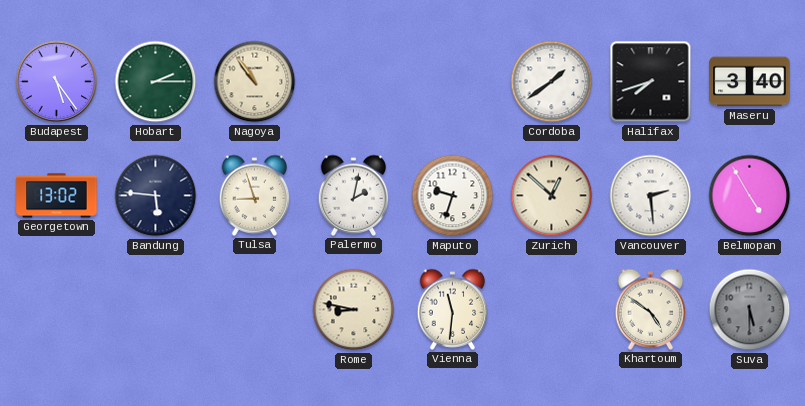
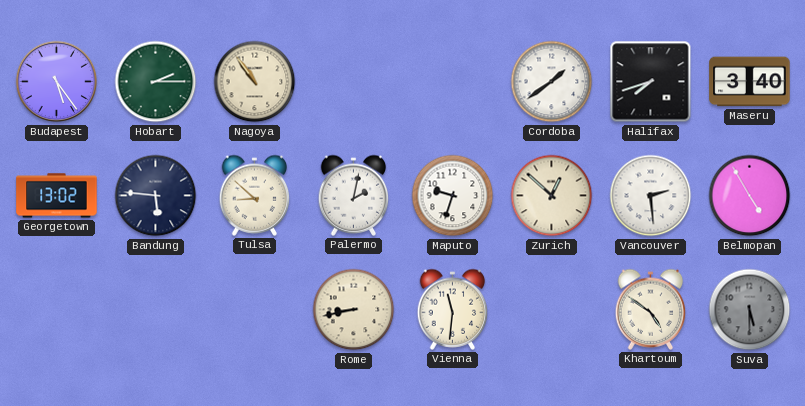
Tulsa: 8:57 -> 8:52 (255, 195)
Rome: 8:47 -> 8:43 (354, 310)
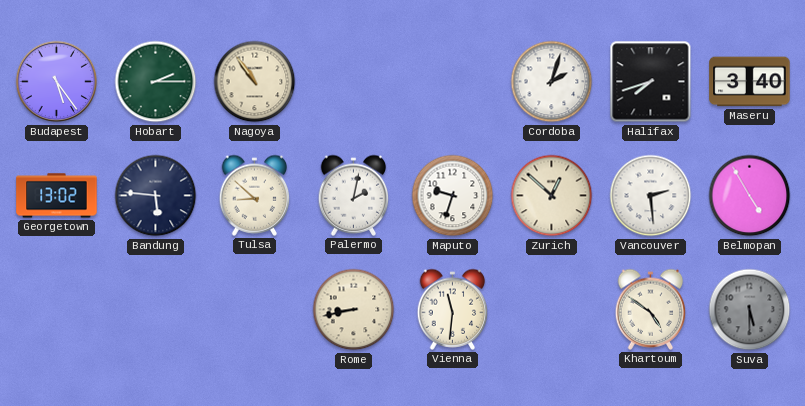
Cordoba: 1:39 -> 2:03 (552, 82)
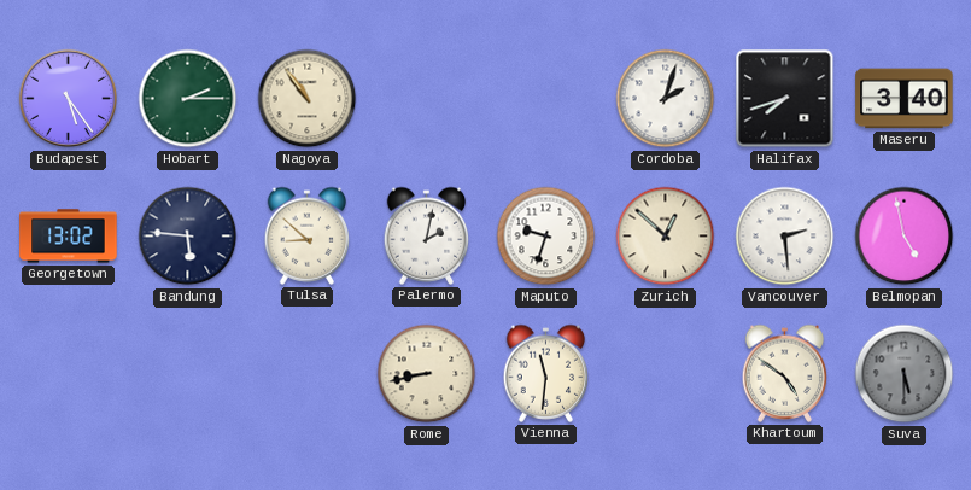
Belmopan: 4:55 -> 4:58 (905, 237)
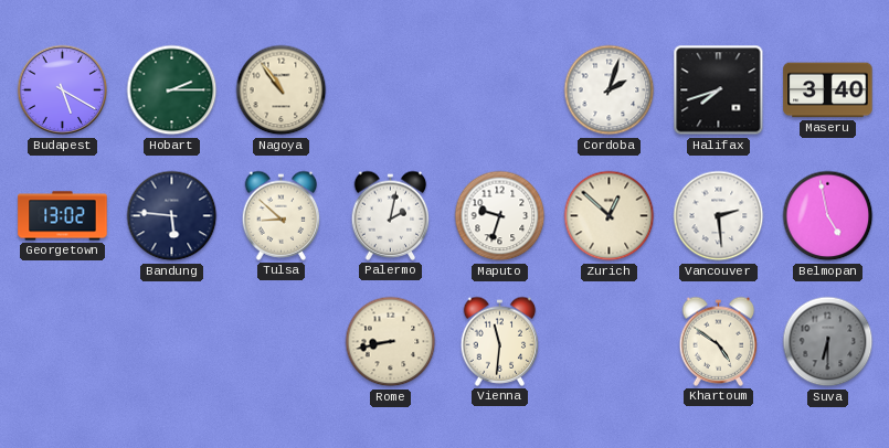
Budapest: 5:24 -> 5:20 (63, 90)
Suva: 5:30 -> 6:30 (828, 342)
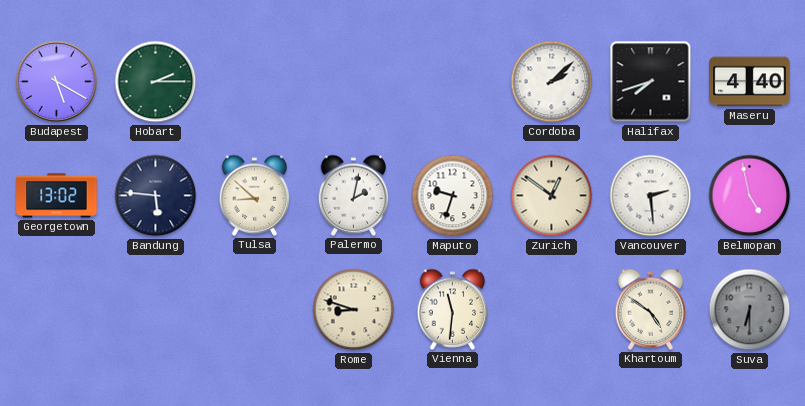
Nagoya: 10:54 -> none (282, 90)
Cordoba: 2:03 -> 2:08 (552, 82)
Maseru: 3:40 -> 4:40 (750, 82)
Zurich: 12:52 -> 12:51 (552, 196)
Rome: 8:43 -> 8:48 (354, 310)
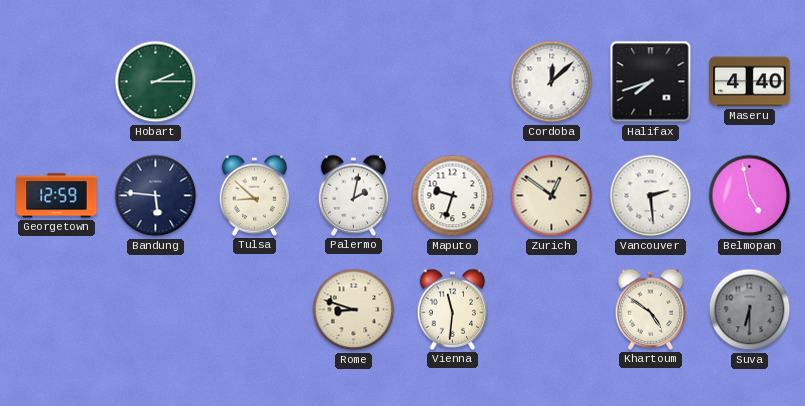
Budapest: 5:20 -> none (57, 82)
Cordoba: 2:08 -> 12:08 (552, 82)
Georgetown: 13:02 -> 12:59 (57, 196)
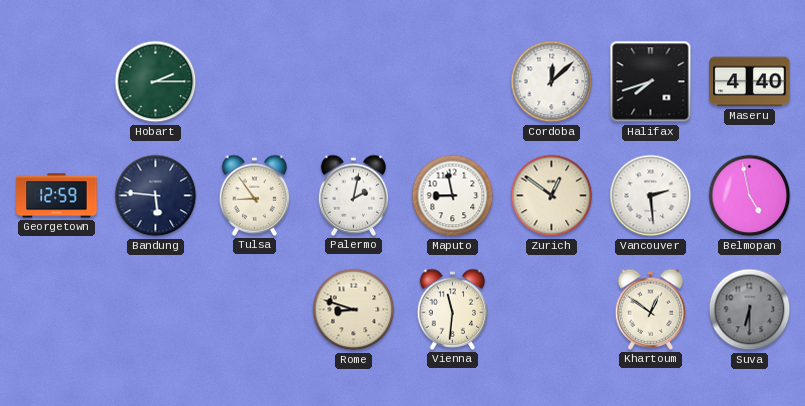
Tulsa: 8:52 -> 8:54 (255, 195)
Maputo: 9:33 -> 8:58 (453, 196)
Khartoum: 4:51 -> 12:51 (651, 309)
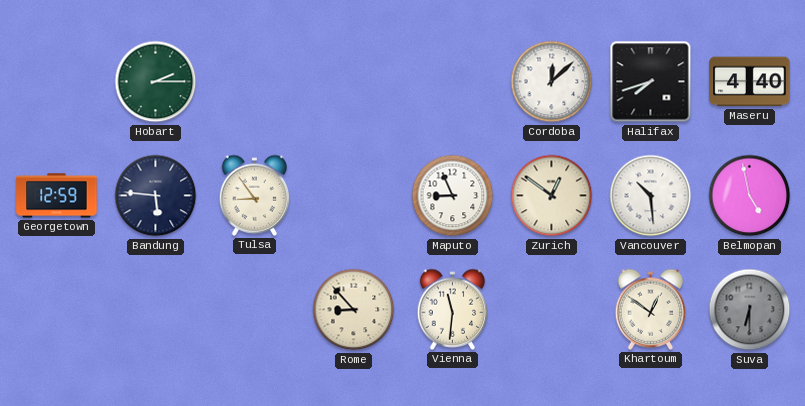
Palermo: 2:02 -> none (354, 195)
Maputo: 8:58 -> 8:56 (453, 196)
Vancouver: 2:29 -> 10:29 (651, 196)
Rome: 8:48 -> 8:53 (354, 310)
